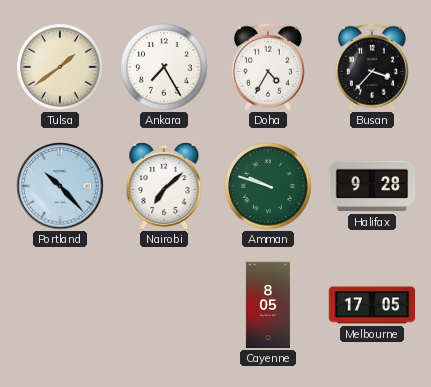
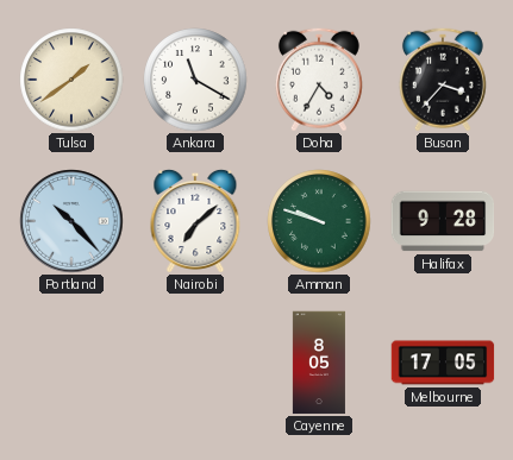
Ankara: 7:25 -> 11:20 (195, 80)
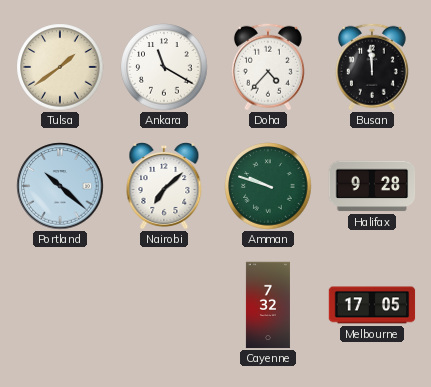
Doha: 4:35 -> 4:37 (268, 67)
Busan: 3:37 -> 11:59 (372, 67)
Portland: 10:23 -> 10:22 (60, 186)
Cayenne: 8:05 -> 7:32 (268, 305)
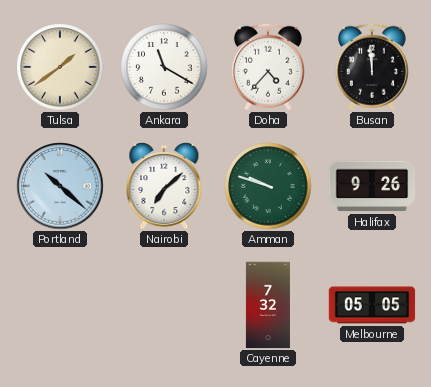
Halifax: 9:28 -> 9:26 (372, 186)
Melbourne: 17:05 -> 05:05 (372, 305)
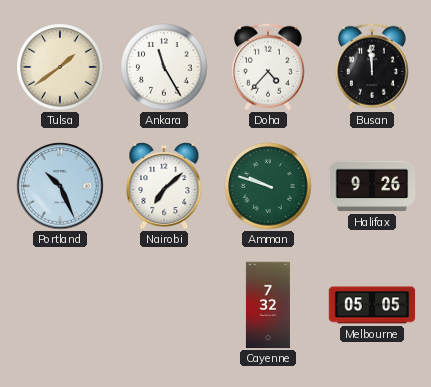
Ankara: 11:20 -> 11:25 (164, 67)
Portland: 10:22 -> 10:26 (60, 186)
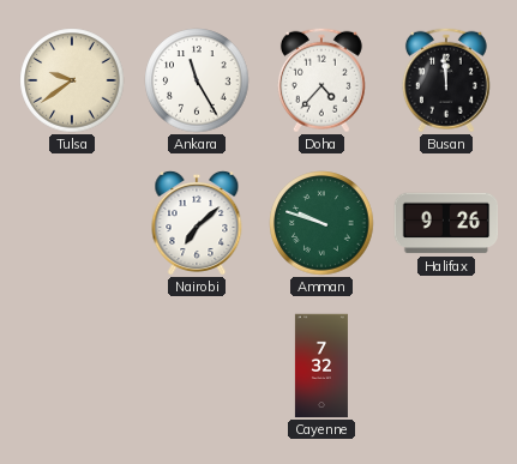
Tulsa: 1:39 -> 9:39 (72, 80)
Portland: 10:26 -> none (60, 186)
Melbourne: 05:05 -> none (372, 305)
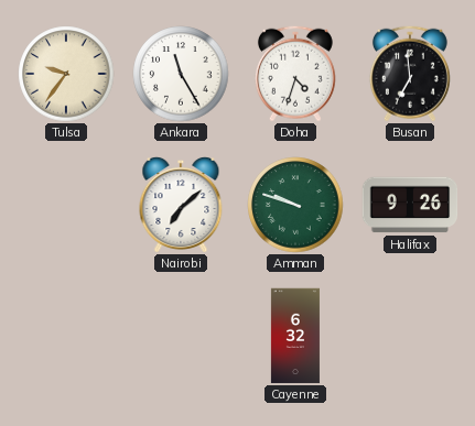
Tulsa: 9:39 -> 9:36 (66, 74)
Doha: 4:37 -> 4:33 (295, 74)
Busan: 11:59 -> 6:59 (410, 74)
Cayenne: 7:32 -> 6:32 (295, 336)
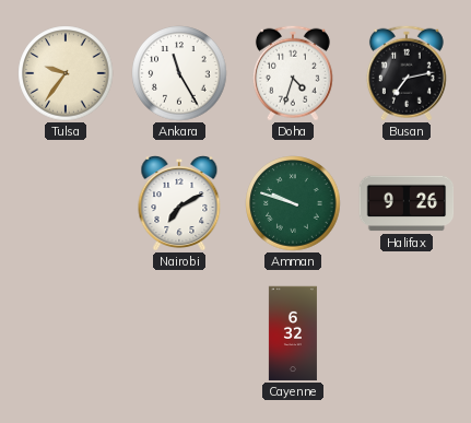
Busan: 6:59 -> 7:13 (407, 73)
Nairobi: 7:08 -> 7:10 (179, 203)
